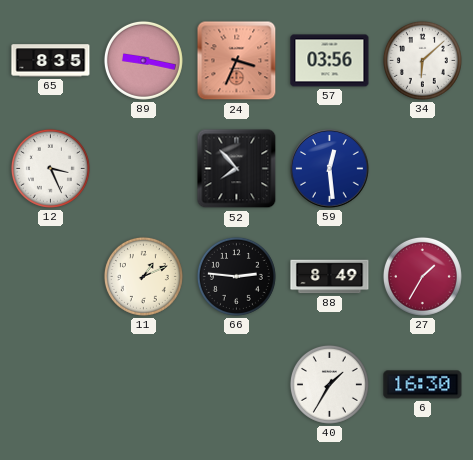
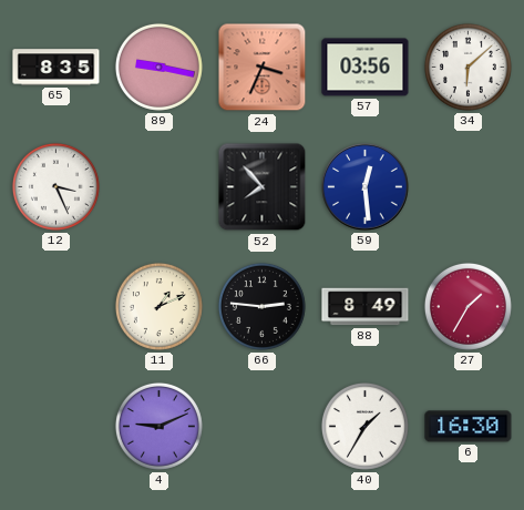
4: none -> 9:11 (158, 426)
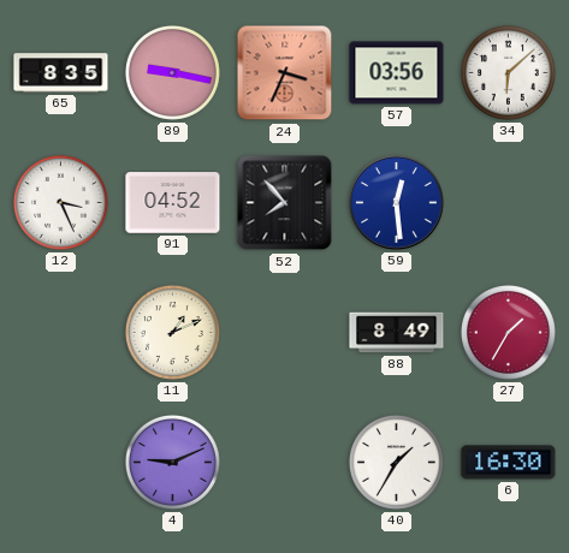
91: none -> 04:52 (173, 203)
66: 2:46 -> none (261, 306)
